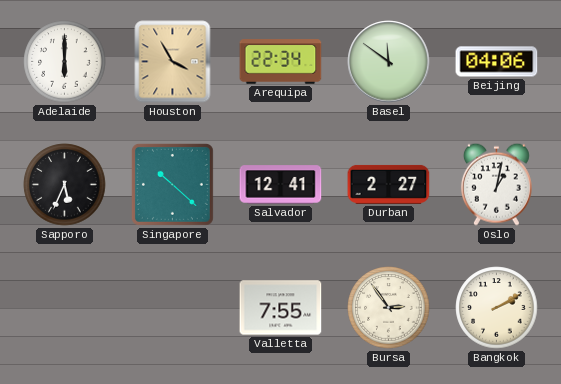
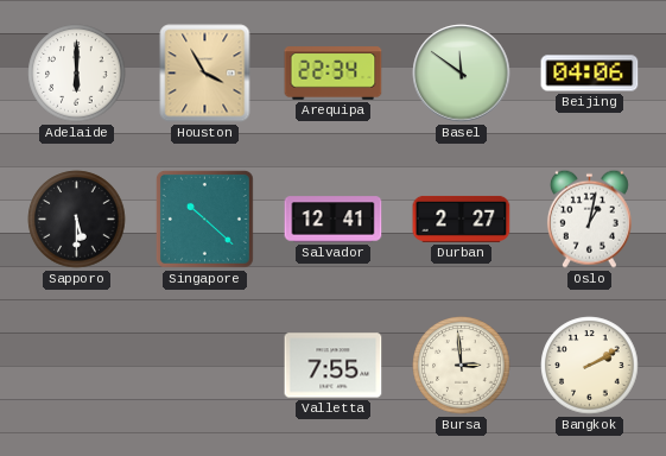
Sapporo: 5:34 -> 5:30 (77, 220)
Bursa: 2:54 -> 2:59 (462, 366)
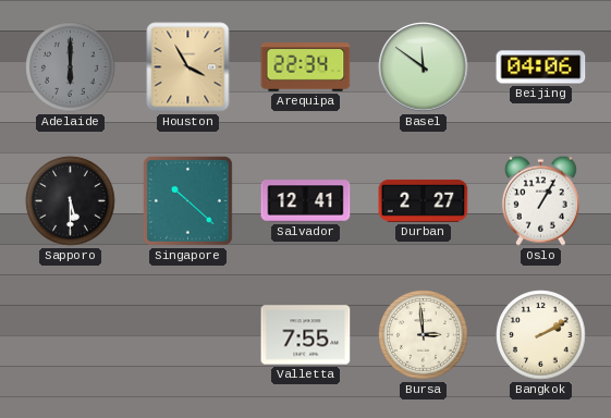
Adelaide dial: white -> grey (71, 67)
Oslo: 1:02 -> 1:05 (540, 200)
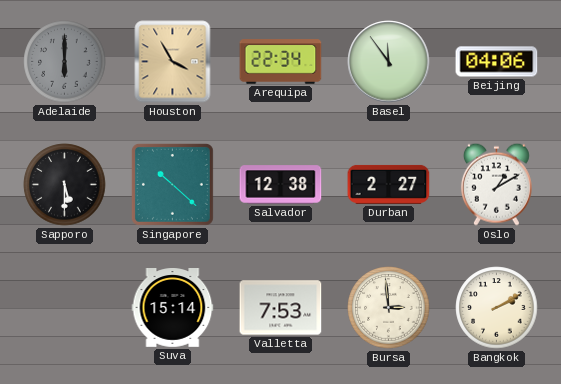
Basel: 11:51 -> 11:54 (389, 62)
Salvador: 12:41 -> 12:38 (281, 185)
Oslo: 1:05 -> 1:10 (496, 184)
Suva: none -> 15:14 (173, 308)
Valletta: 7:55 -> 7:53 (281, 308)
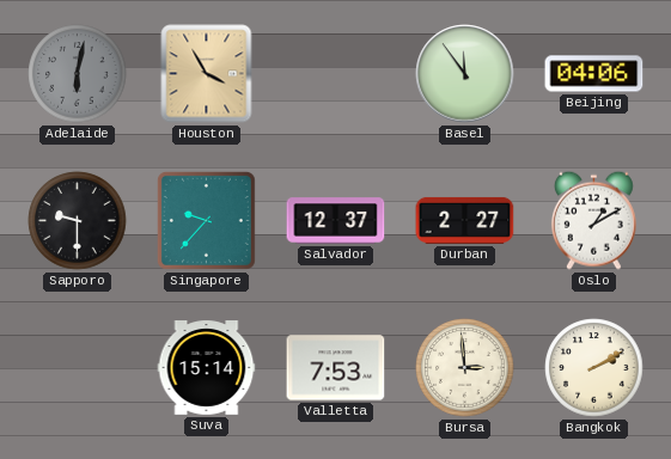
Adelaide: 6:00 -> 6:02 (78, 74)
Arequipa: 22:34 -> none (281, 62)
Sapporo: 5:30 -> 9:30 (78, 221)
Singapore: 10:22 -> 9:37 (206, 220)
Salvador: 12:38 -> 12:37 (336, 221)
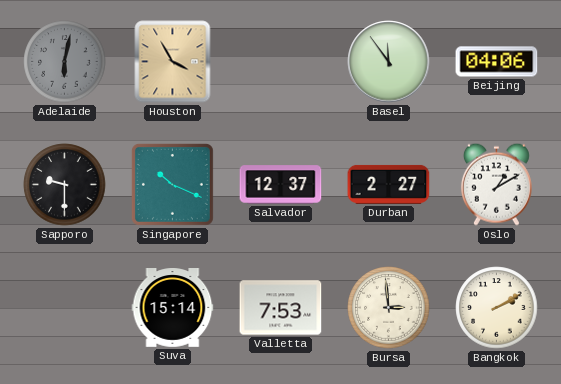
Singapore: 9:37 -> 10:19 (172, 184)
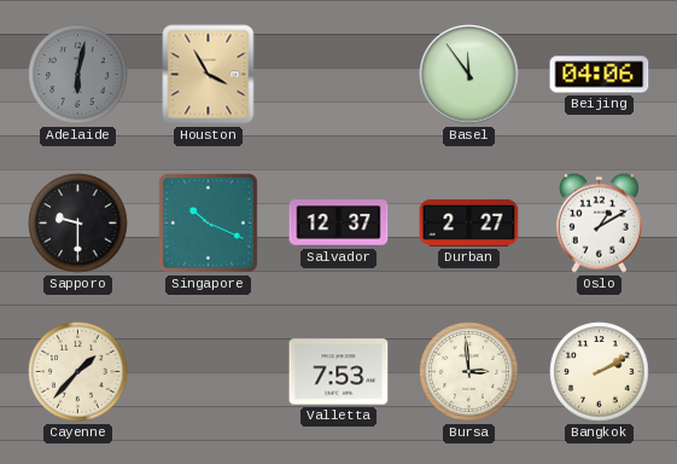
Cayenne: none -> 1:37 (78, 372)
Suva: 15:14 -> none (173, 308)
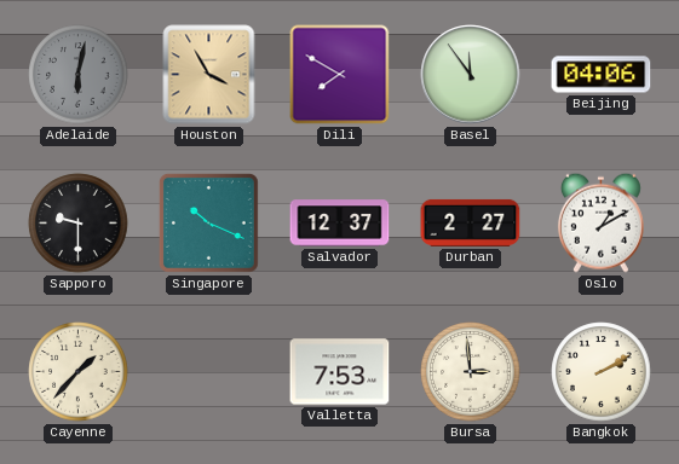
Dili: none -> 7:50 (340, 75)
